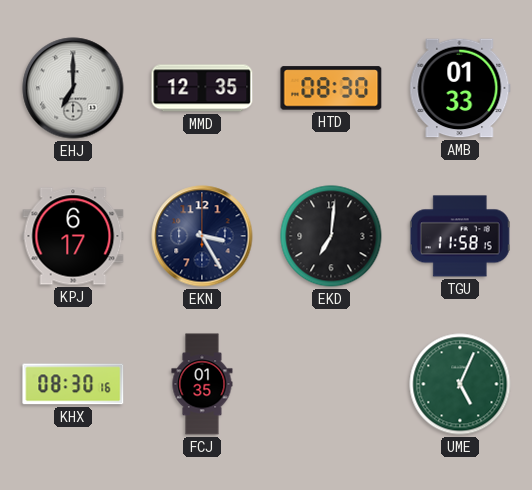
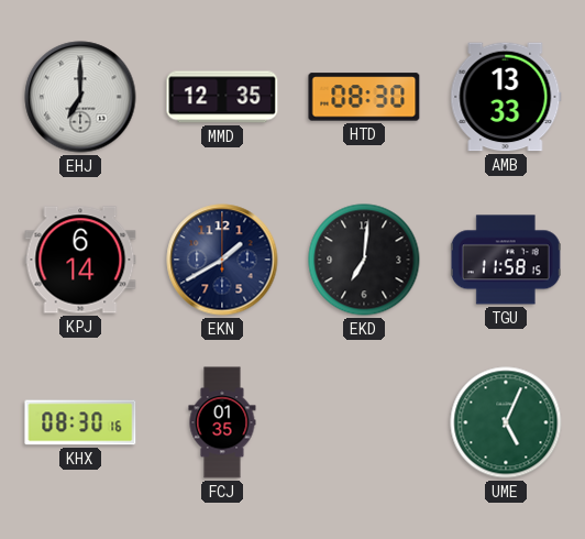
AMB: 01:33 -> 13:33 (506, 97)
KPJ: 6:17 -> 6:14 (80, 260)
EKN: 3:25 -> 1:40 (222, 260)
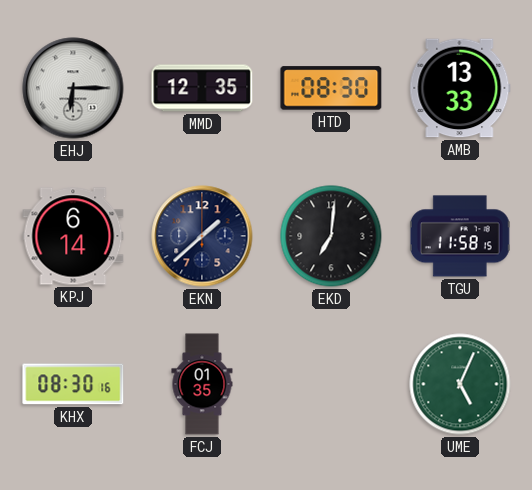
EHJ: 7:00 -> 6:15 (73, 88)
EKN: 1:40 -> 1:38 (202, 236)
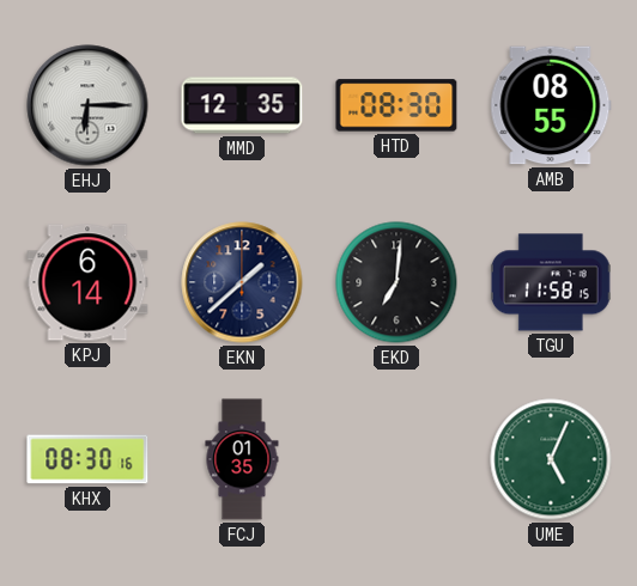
AMB: 13:33 -> 08:55 (551, 105)
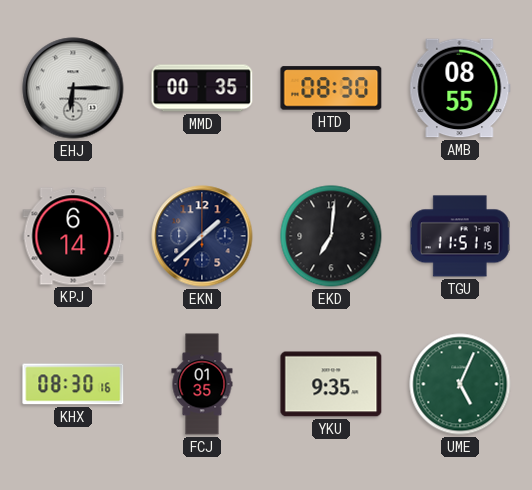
MMD: 12:35 -> 00:35 (202, 88)
TGU: 11:58 -> 11:51 (460, 236)
YKU: none -> 9:35 (331, 384)
